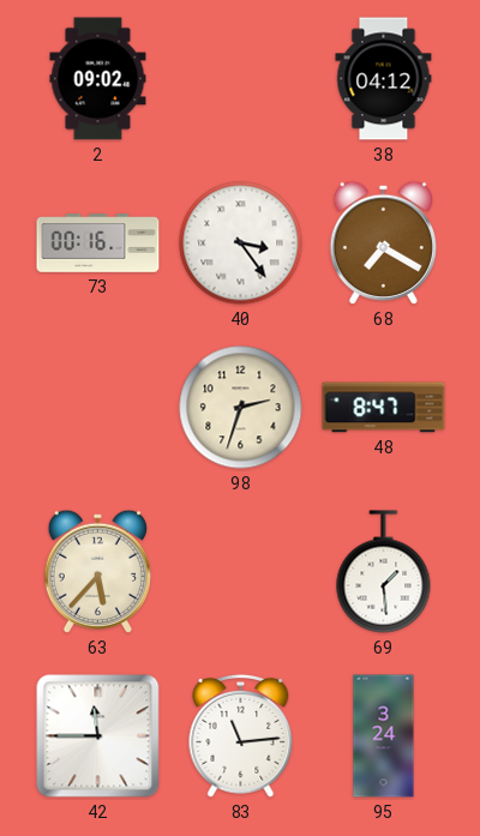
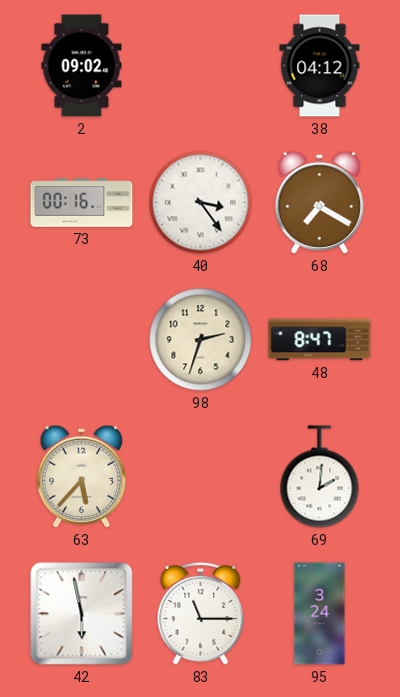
69: 1:29 -> 2:01 (320, 477)
42: 11:45 -> 5:58 (82, 614)
83: 11:14 -> 11:15 (201, 613)
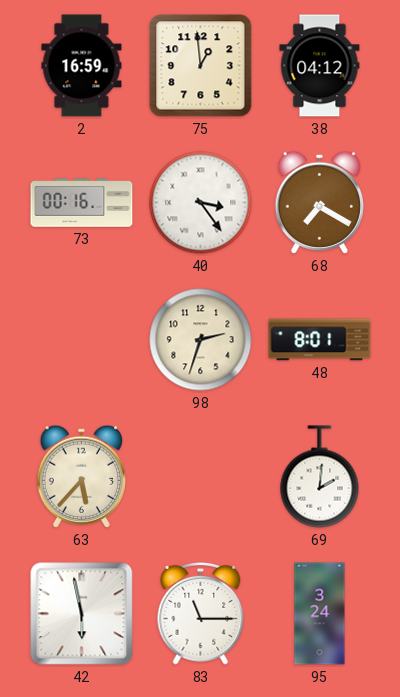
2: 09:02 -> 16:59 (82, 66)
75: none -> 12:59 (201, 66)
48: 8:47 -> 8:01 (320, 340)
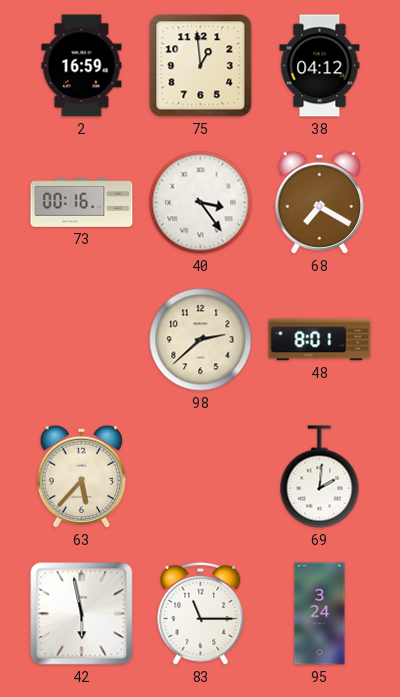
98: 2:33 -> 2:38 (201, 340)
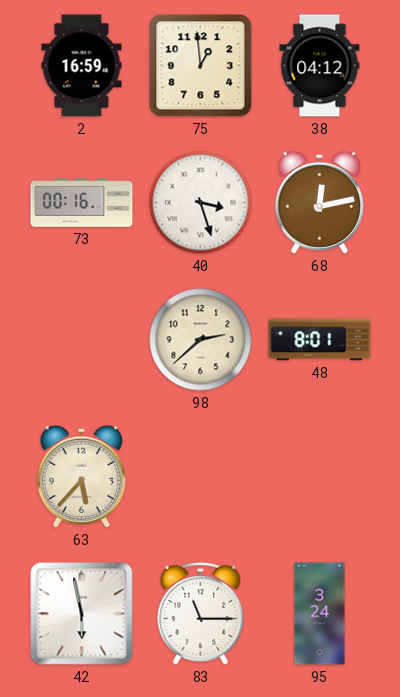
40: 3:24 -> 3:27 (201, 203)
68: 7:20 -> 12:13 (319, 202)
69: 2:01 -> none (320, 477)
